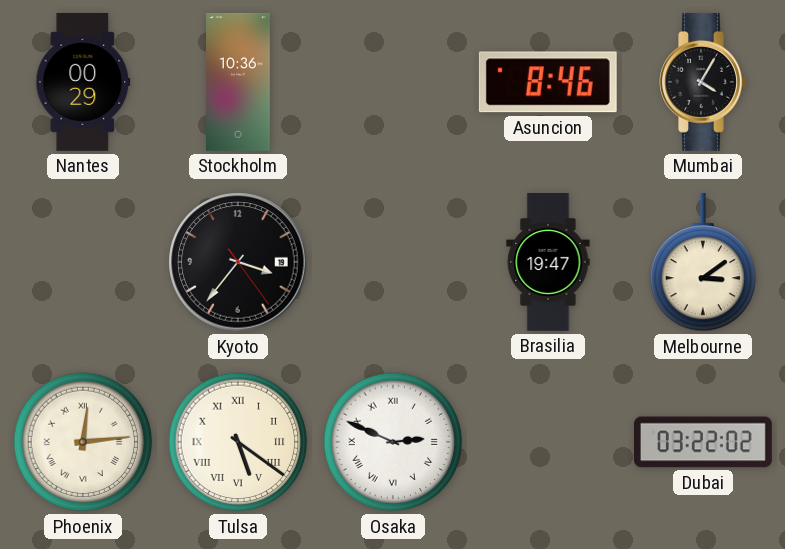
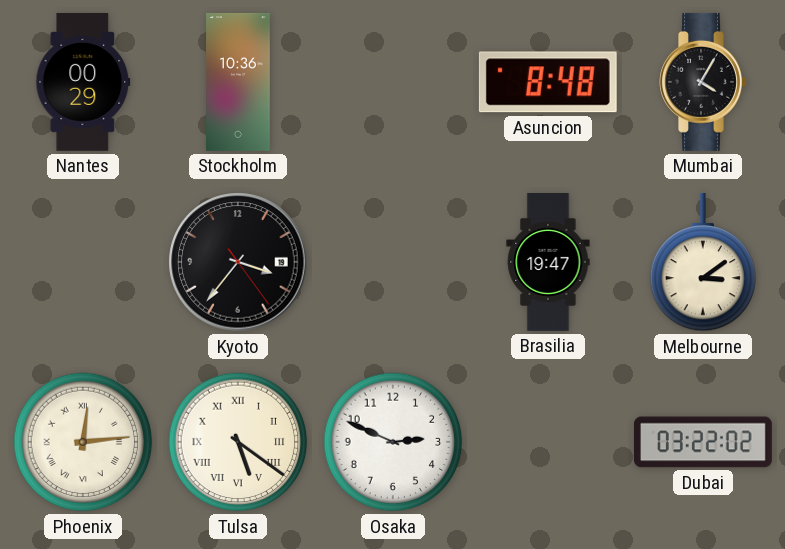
Asuncion: 8:46 -> 8:48 (548, 82)
Osaka numerals: Roman -> Arabic (393, 442)
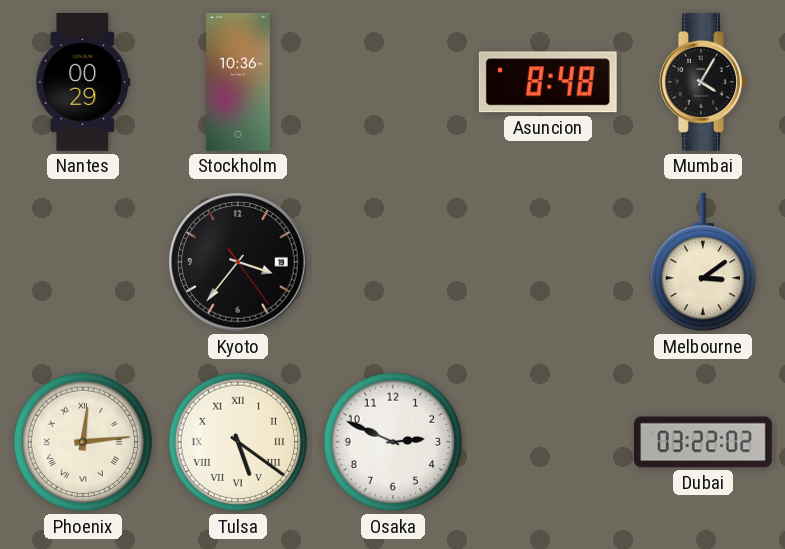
Brasilia: 19:47 -> none (548, 263)
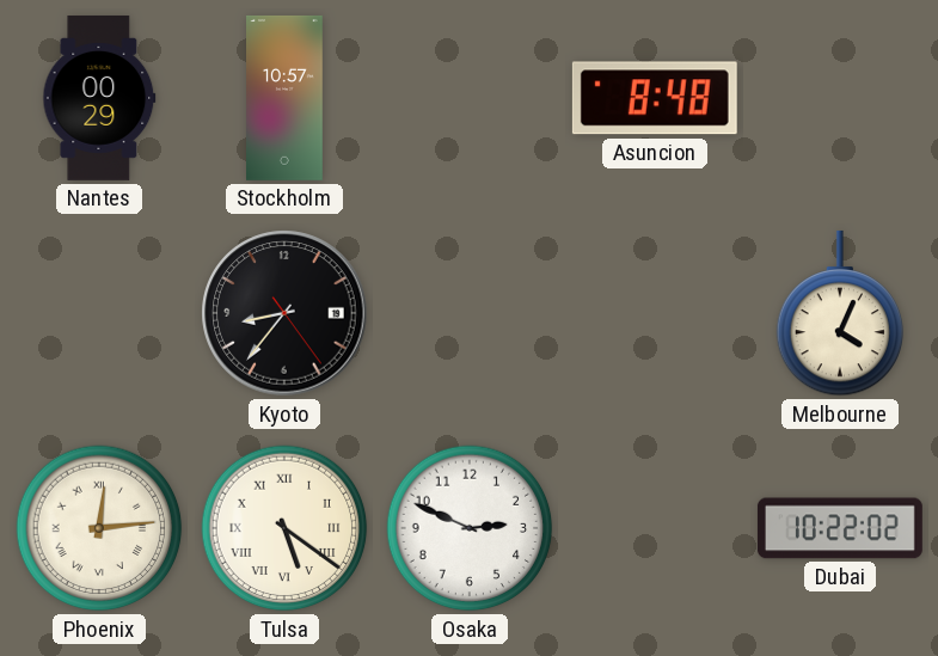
Stockholm: 10:36 -> 10:57 (286, 98)
Mumbai: 4:05 -> none (703, 82)
Kyoto: 3:36 -> 8:36 (284, 313)
Melbourne: 3:09 -> 4:04 (839, 313)
Dubai: 03:22 -> 10:22 (840, 528)
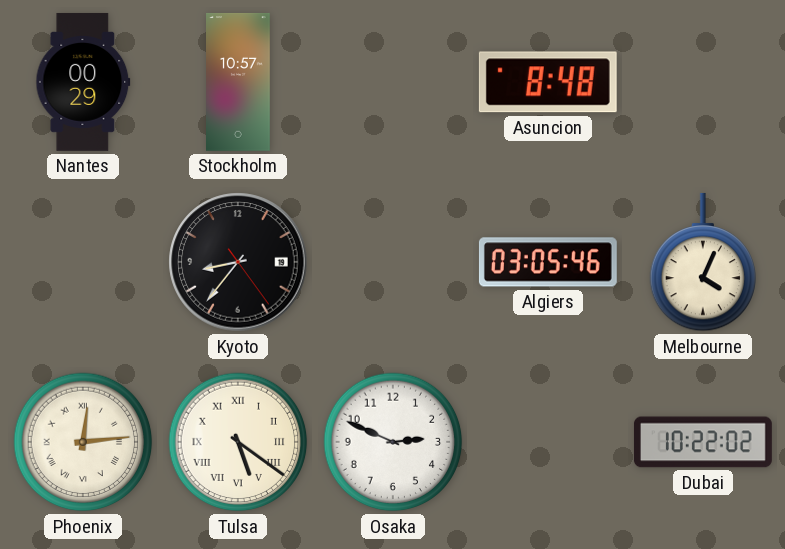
Algiers: none -> 03:05 (548, 262)
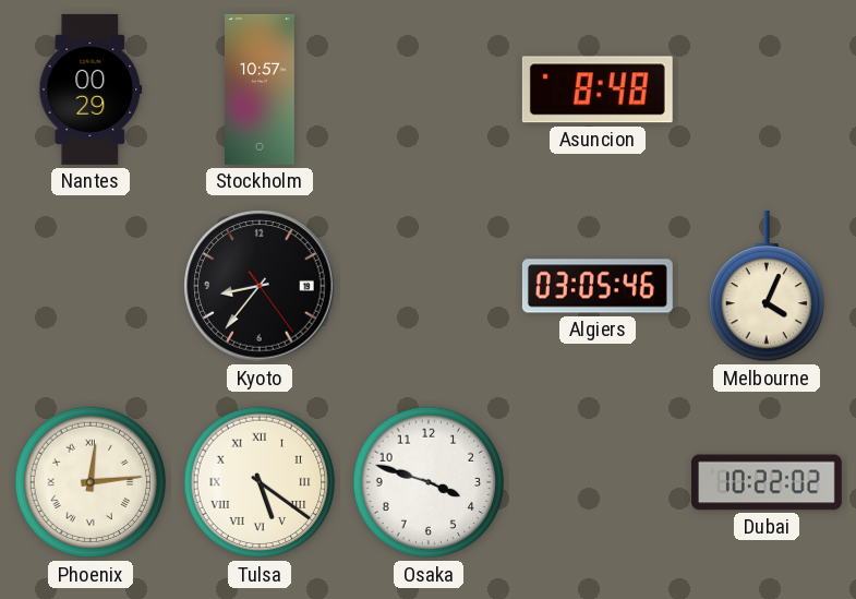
Osaka: 2:49 -> 3:48 (429, 482)
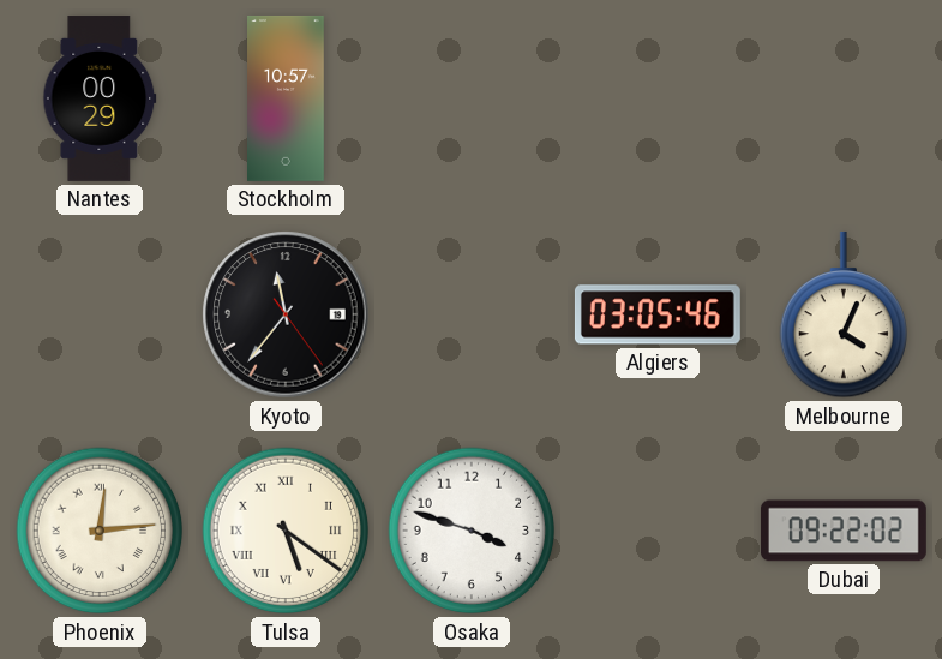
Asuncion: 8:48 -> none (598, 89)
Kyoto: 8:36 -> 11:36 (286, 314)
Dubai: 10:22 -> 09:22 (844, 531)
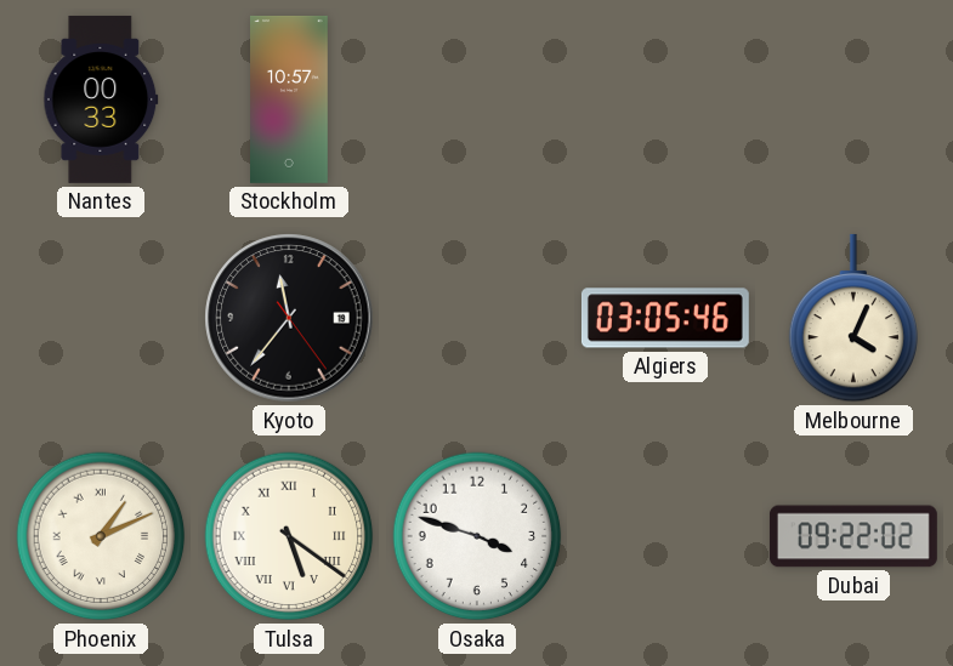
Nantes: 00:29 -> 00:33 (101, 99)
Phoenix: 12:14 -> 1:11 (101, 536)
